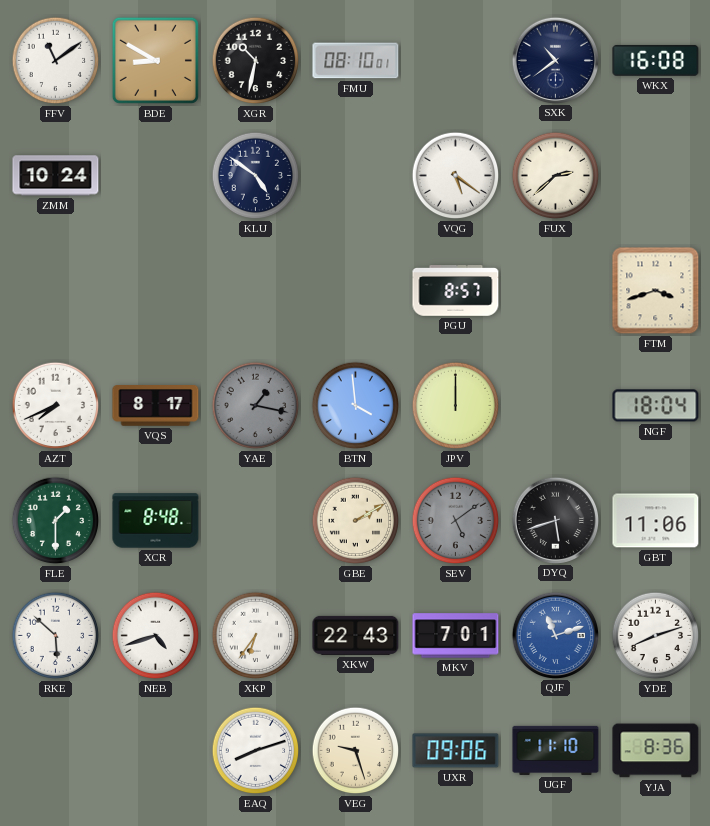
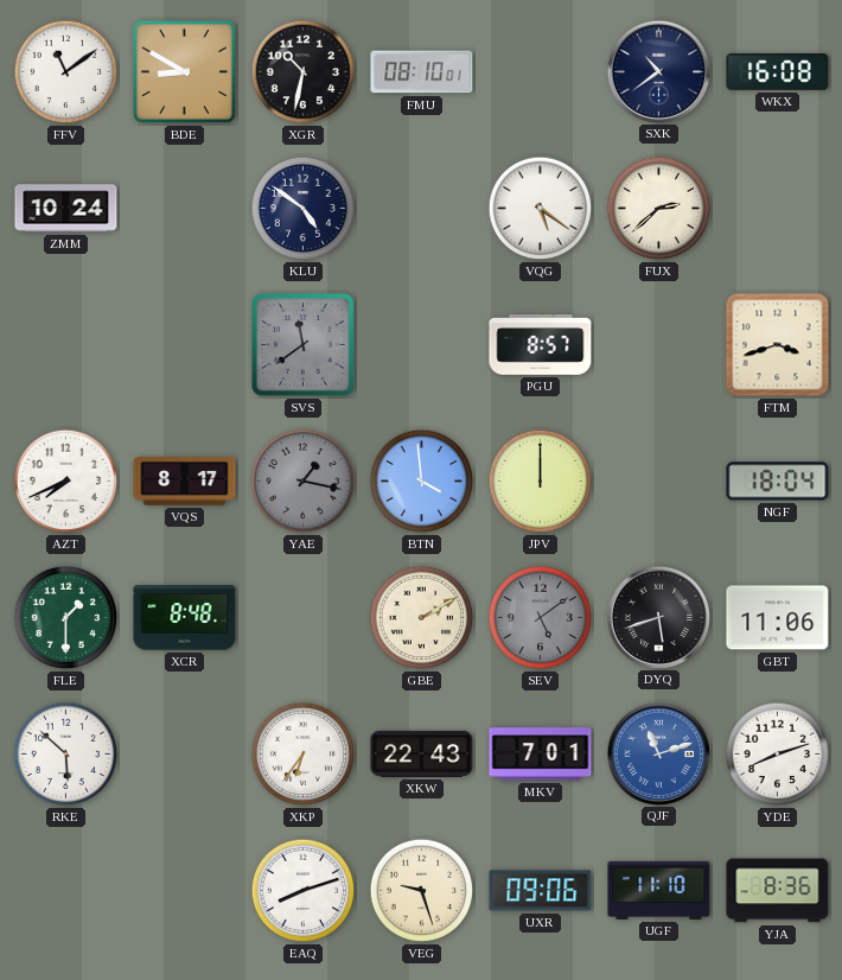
SVS: none -> 11:39 (304, 345)
NEB: 4:42 -> none (156, 636)
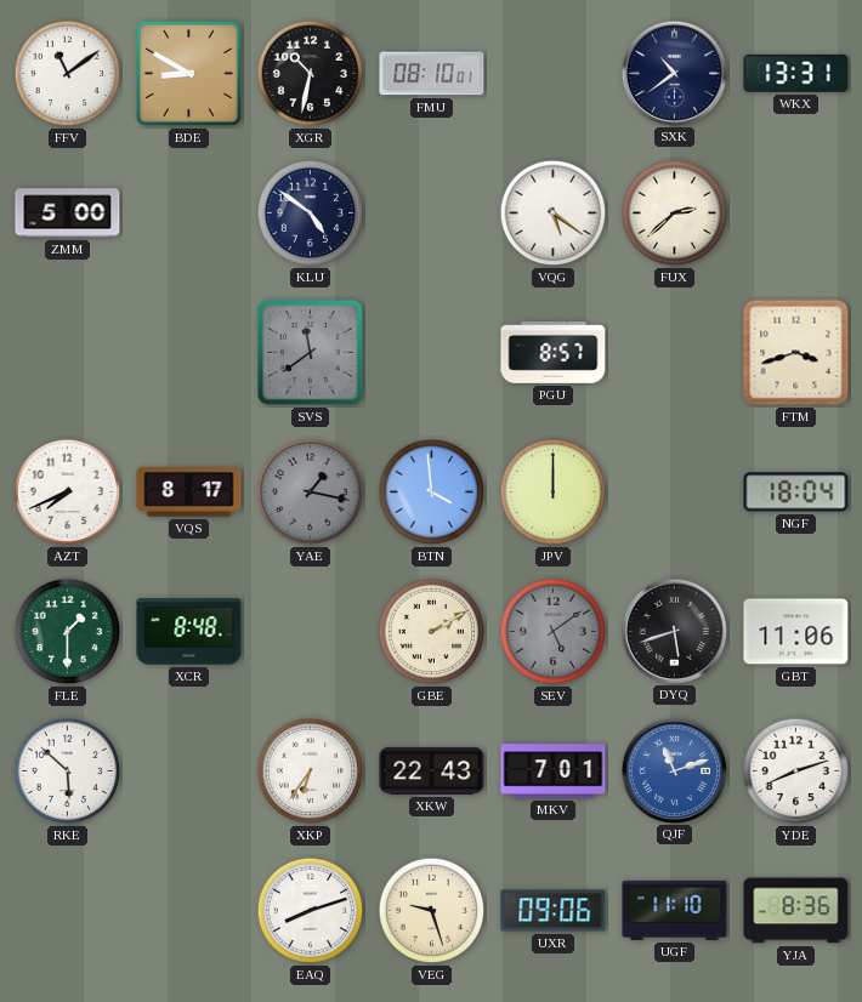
WKX: 16:08 -> 13:31 (796, 73)
ZMM: 10:24 -> 5:00 (68, 214)
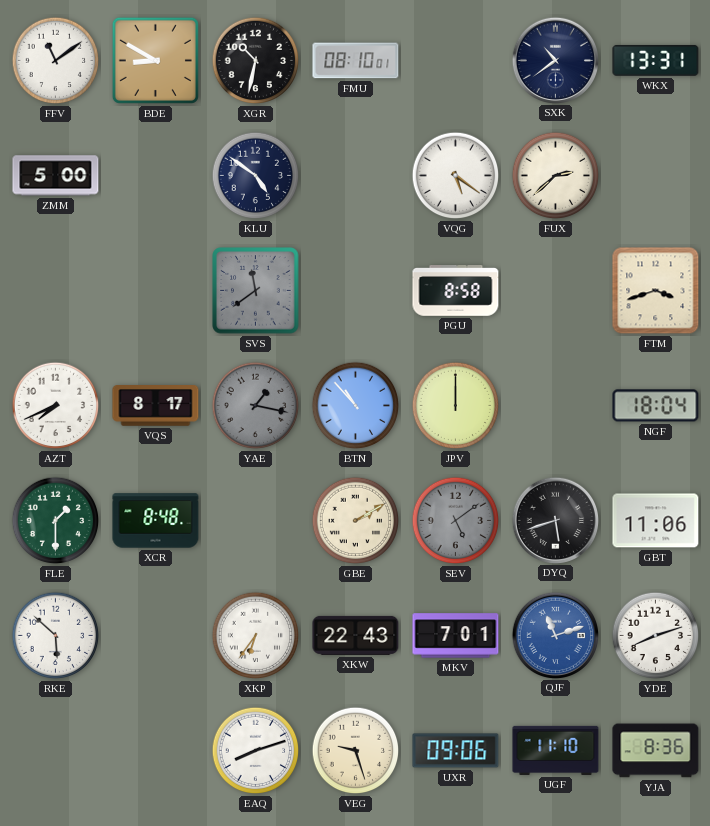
PGU: 8:57 -> 8:58 (456, 291)
BTN: 3:59 -> 10:53 (356, 406)
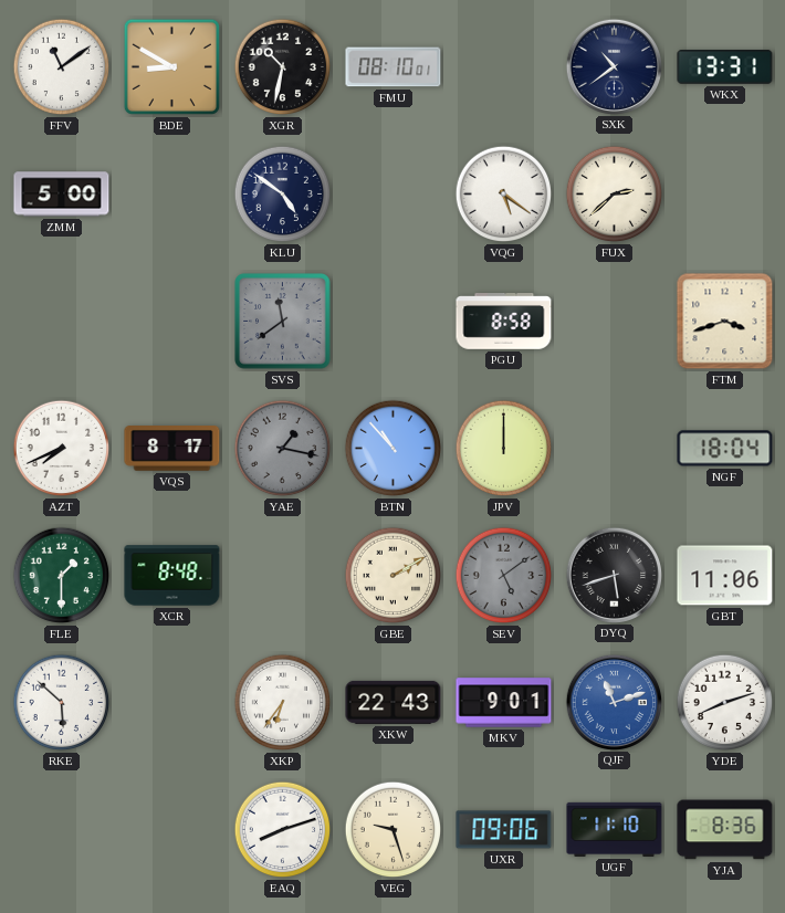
MKV: 7:01 -> 9:01 (504, 703)
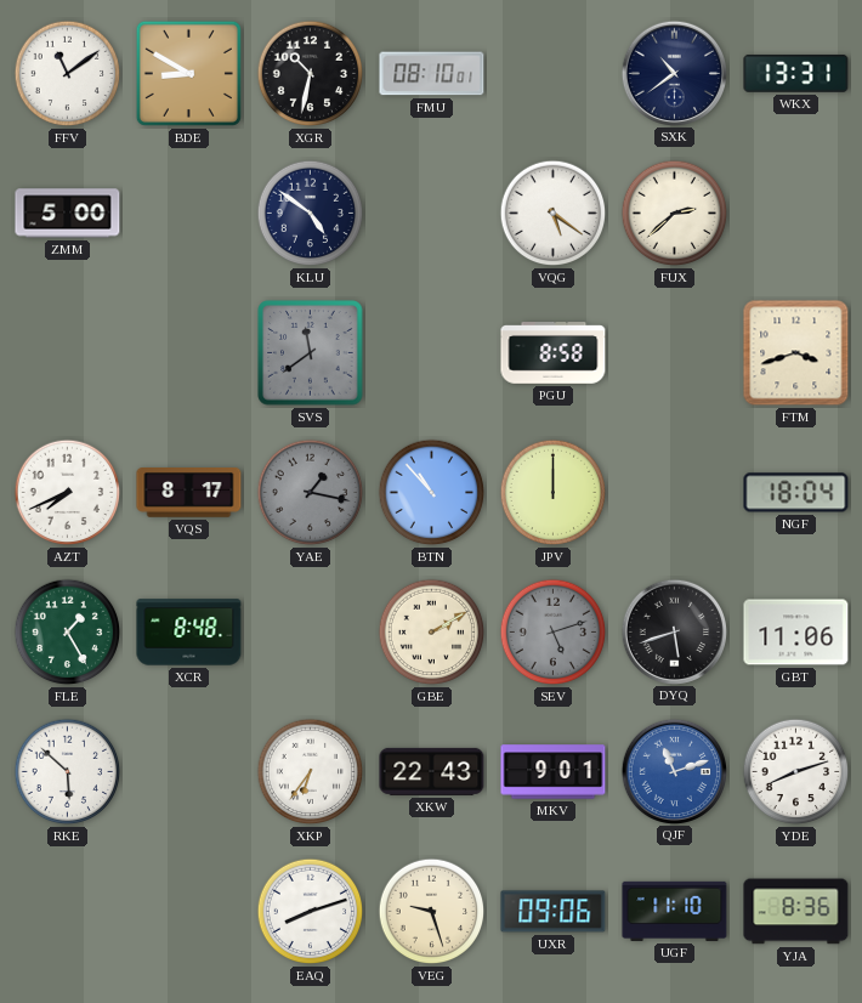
FLE: 1:30 -> 1:25 (68, 633)
SEV: 5:09 -> 5:12 (554, 633)
